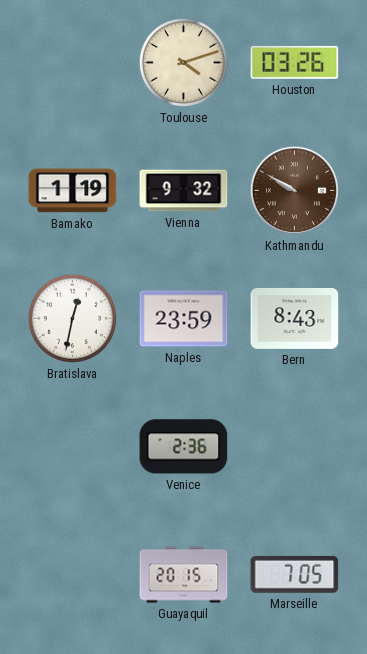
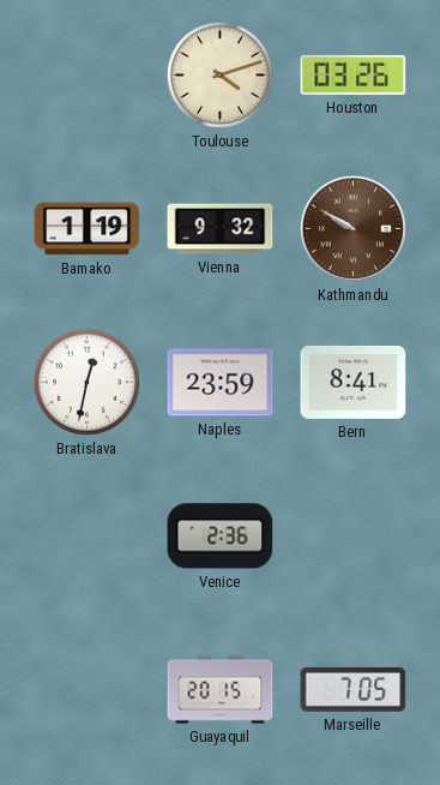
Bern: 8:43 -> 8:41 (354, 382)
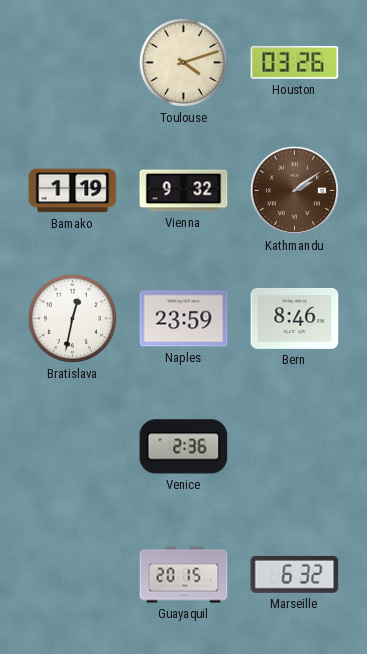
Kathmandu: 9:50 -> 2:09 (294, 190)
Bern: 8:41 -> 8:46 (295, 318)
Marseille: 7:05 -> 6:32 (295, 574)
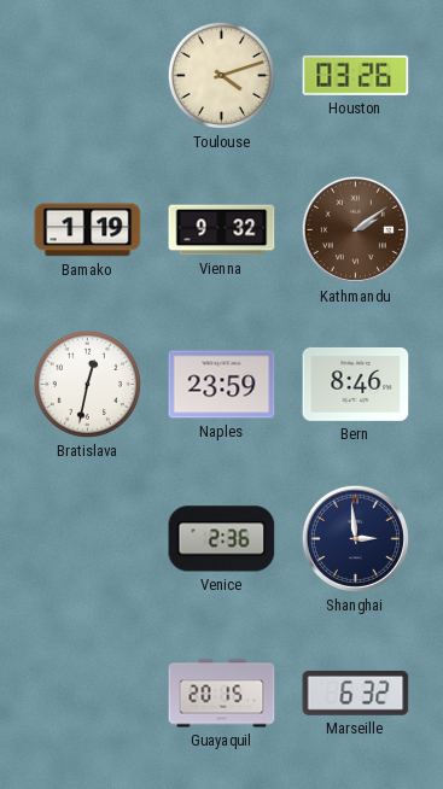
Shanghai: none -> 2:59 (355, 538)
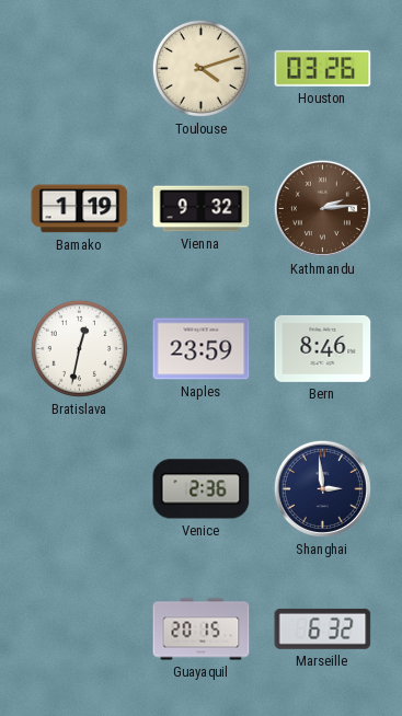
Kathmandu: 2:09 -> 2:14 (322, 208)
